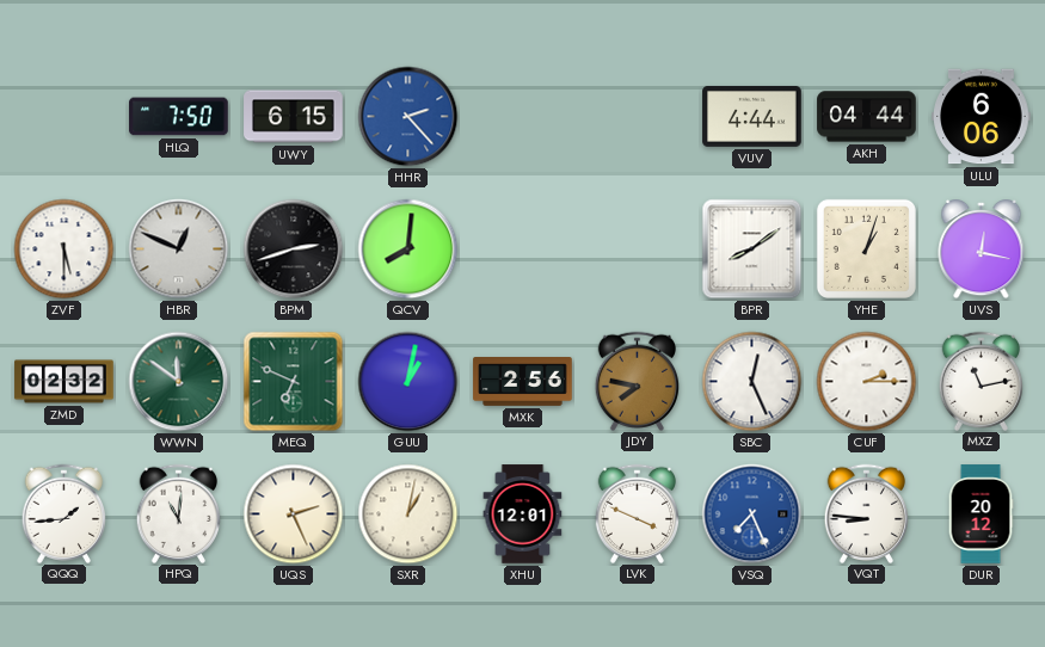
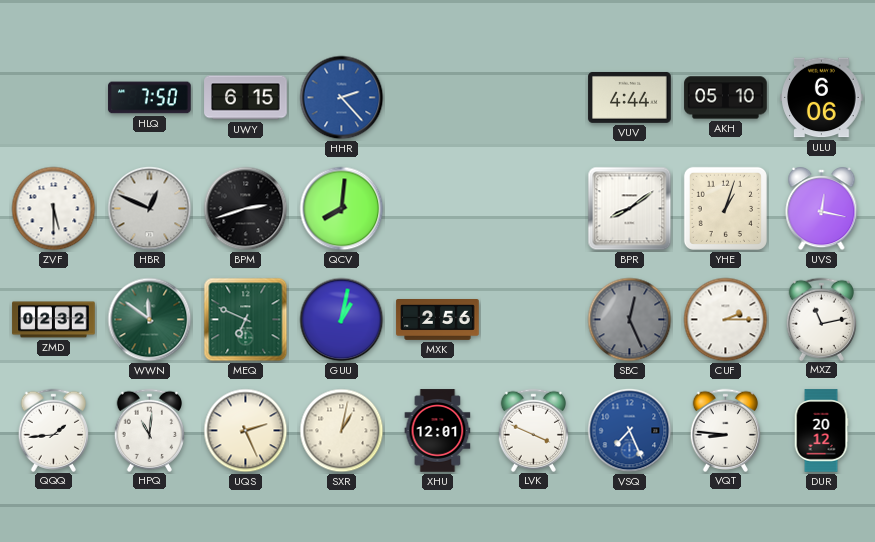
AKH: 04:44 -> 05:10 (726, 98)
JDY: 7:47 -> none (638, 381)
SBC dial: white -> grey (630, 320)
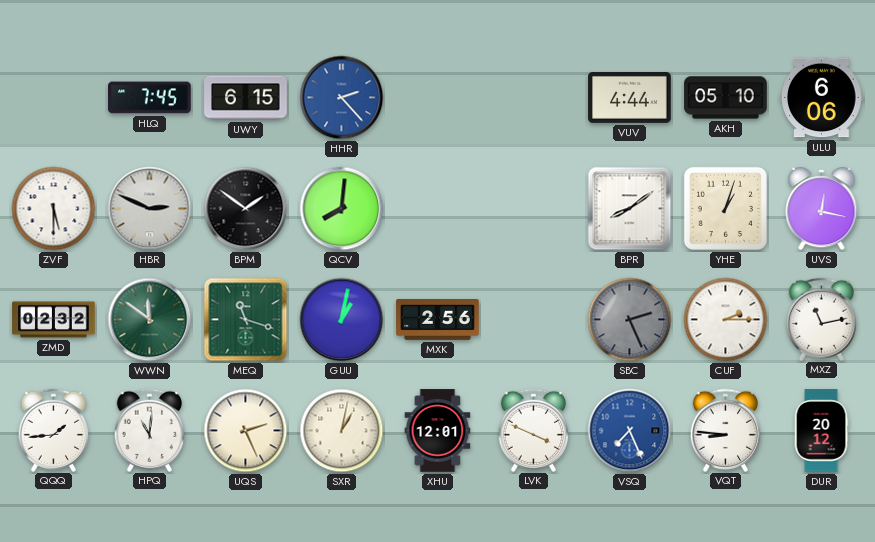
HLQ: 7:50 -> 7:45 (150, 98)
HBR: 12:49 -> 2:49 (150, 209)
BPM: 2:42 -> 1:51 (246, 209)
MEQ: 6:49 -> 11:18 (246, 320)
SBC: 12:26 -> 2:26 (630, 320)
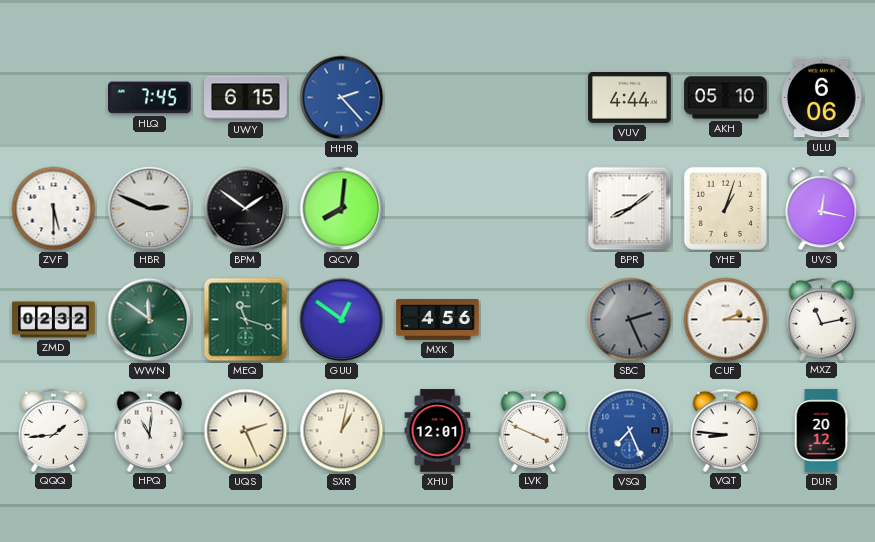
GUU: 1:02 -> 12:51 (342, 320)
MXK: 2:56 -> 4:56 (438, 320)
